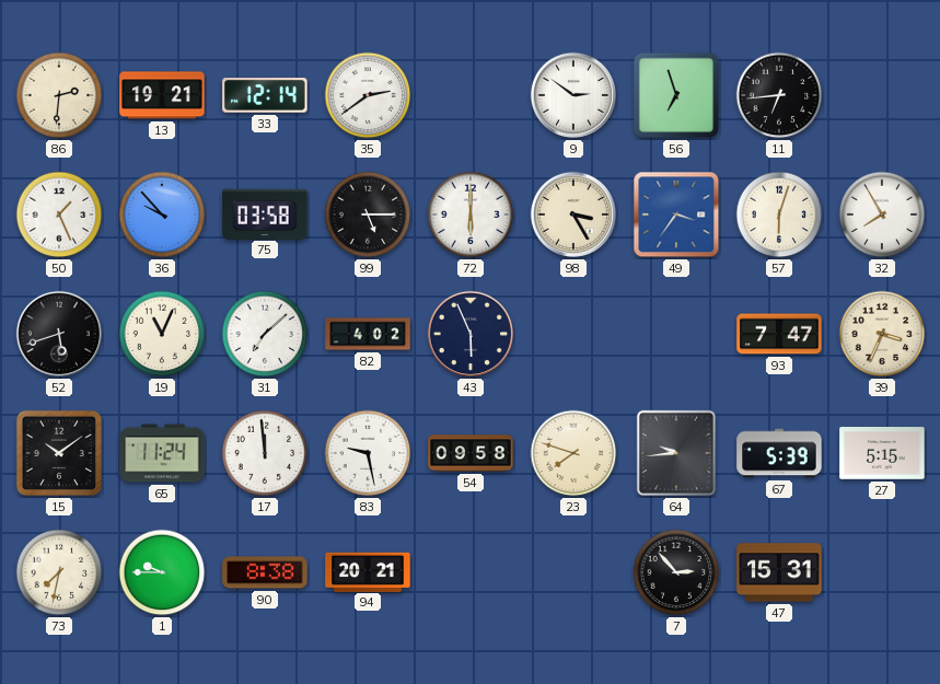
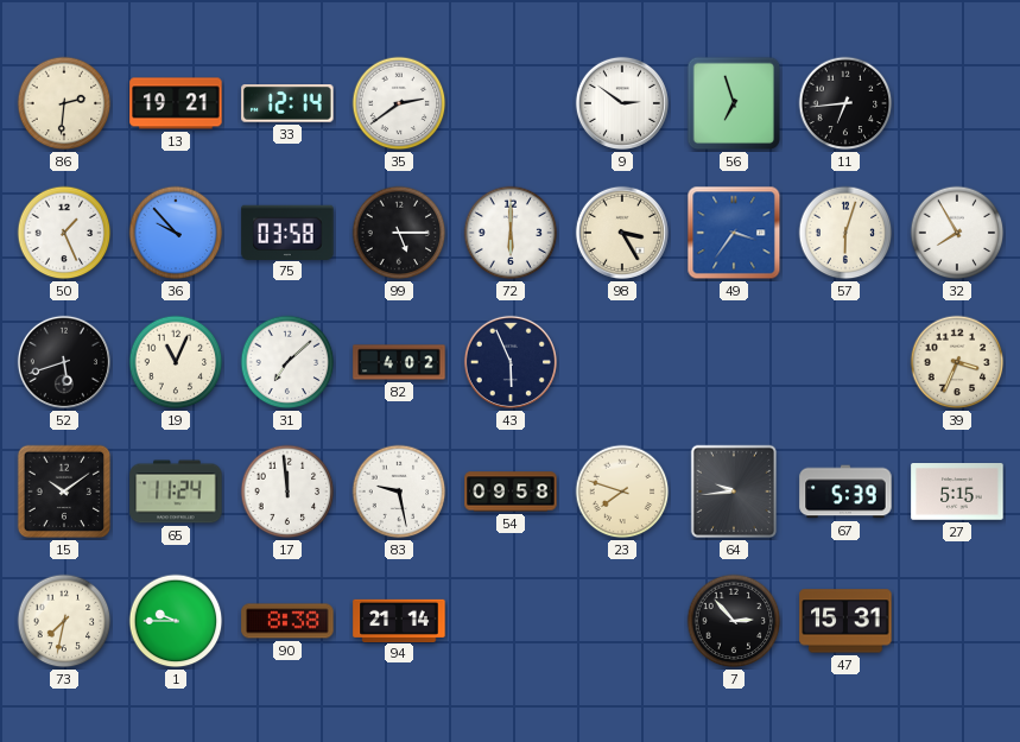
93: 7:47 -> none (779, 334)
94: 20:21 -> 21:14 (399, 620)
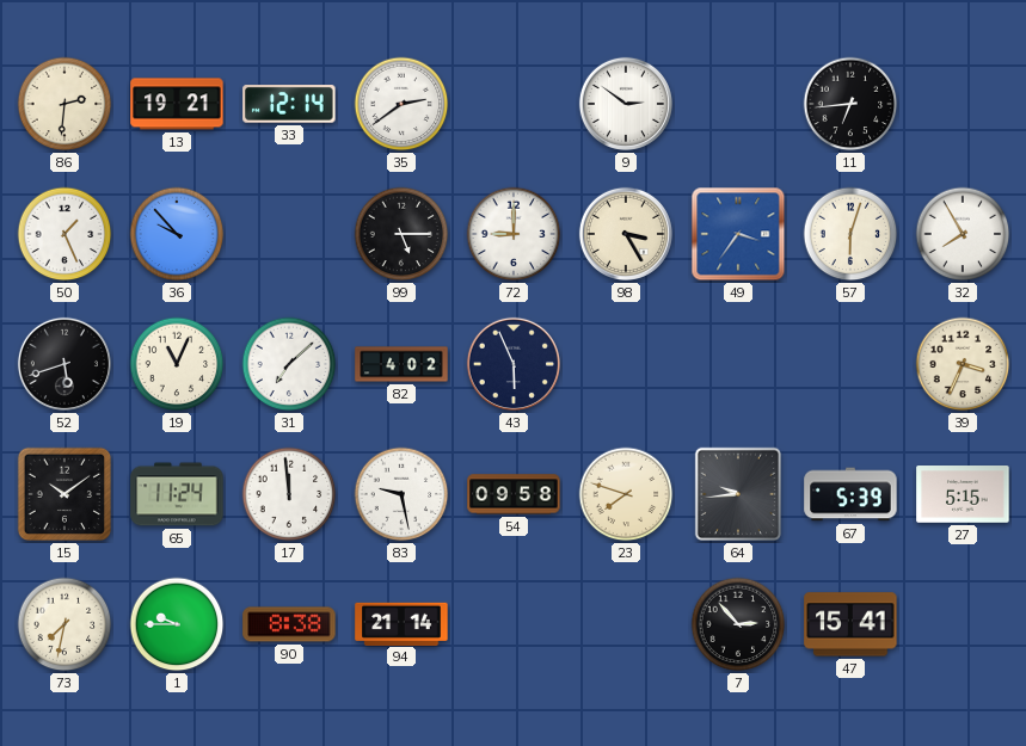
56: 6:57 -> none (734, 103)
75: 03:58 -> none (287, 232)
72: 6:00 -> 9:00 (514, 234)
47: 15:31 -> 15:41 (850, 624)
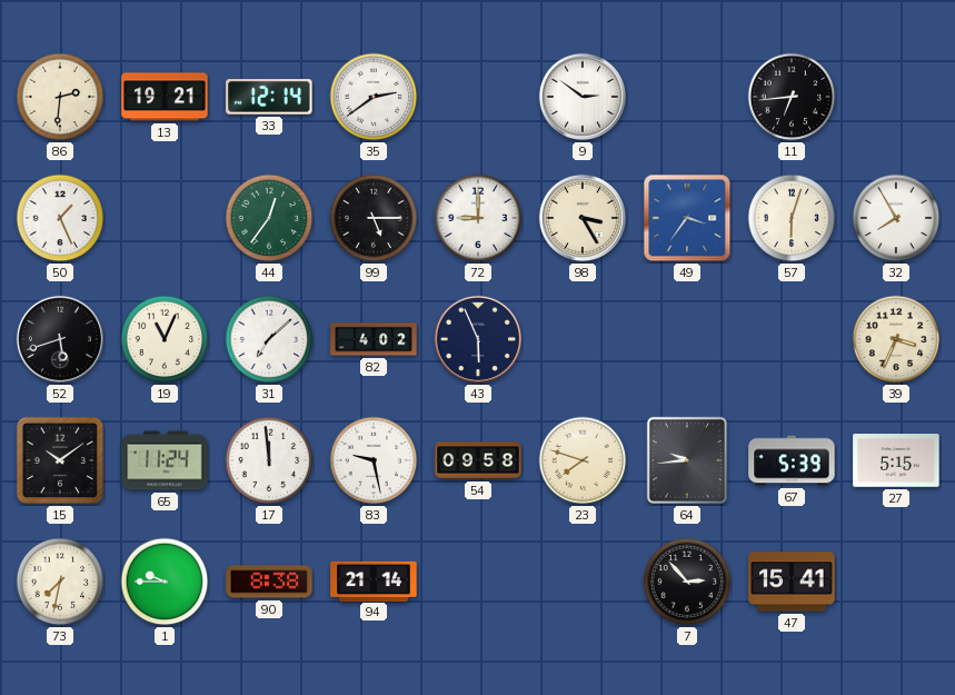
36: 9:53 -> none (177, 234)
44: none -> 12:36 (269, 218)
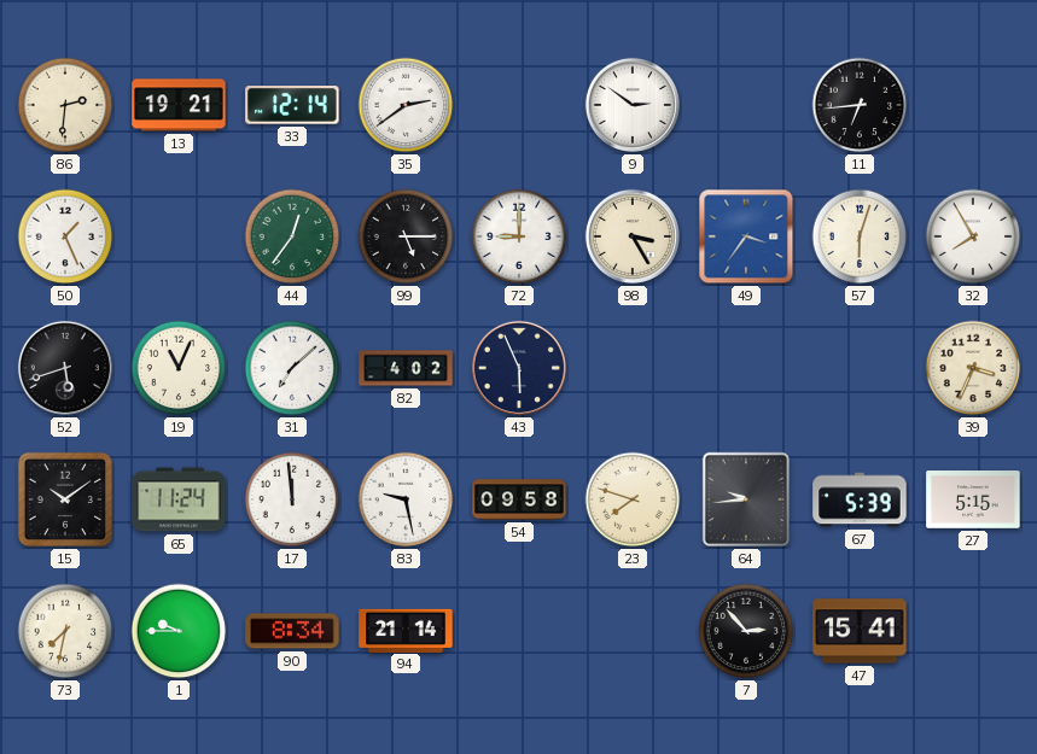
90: 8:38 -> 8:34 (292, 631)
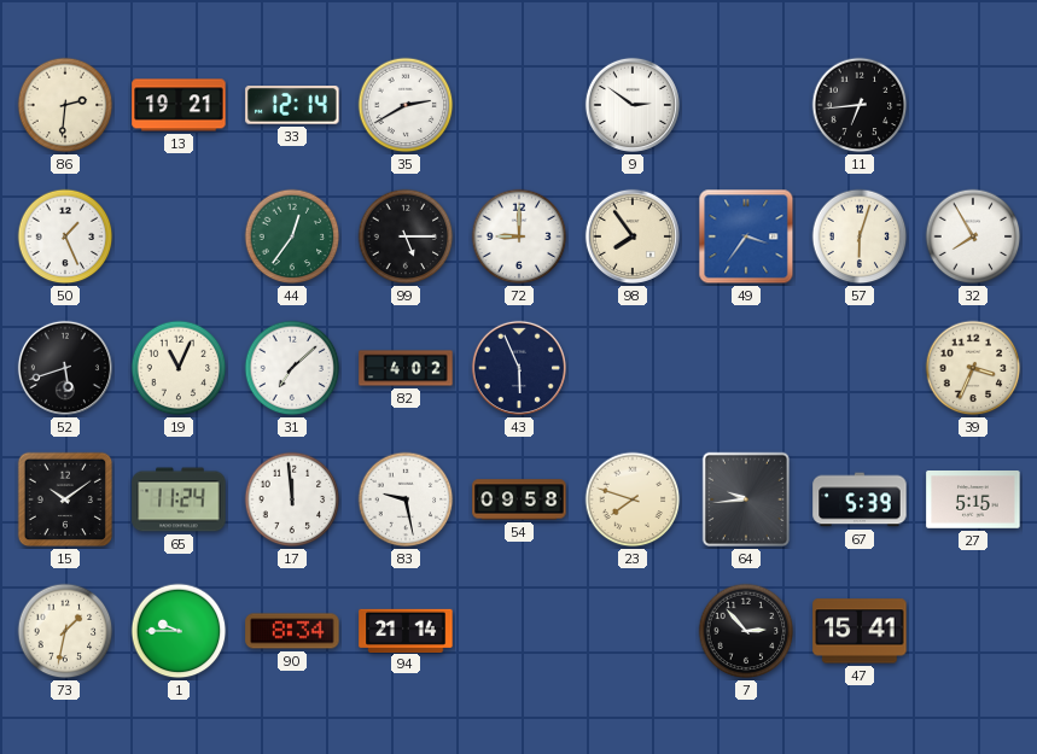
35: 2:39 -> 2:40 (406, 105)
98: 3:25 -> 7:54 (633, 236)
73: 7:32 -> 1:32 (65, 631)
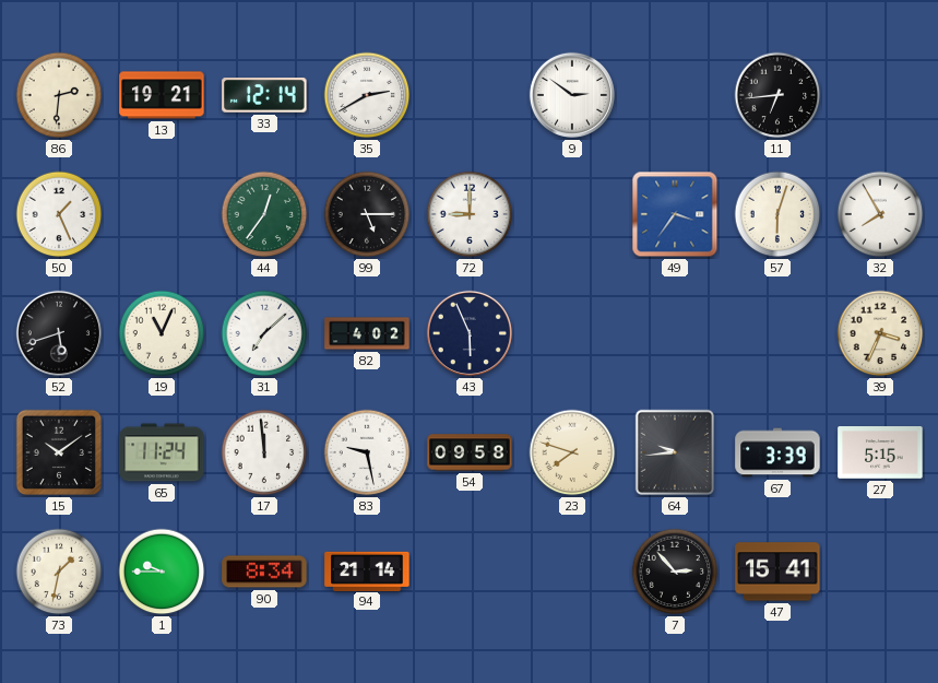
98: 7:54 -> none (633, 236)
67: 5:39 -> 3:39 (777, 452)
